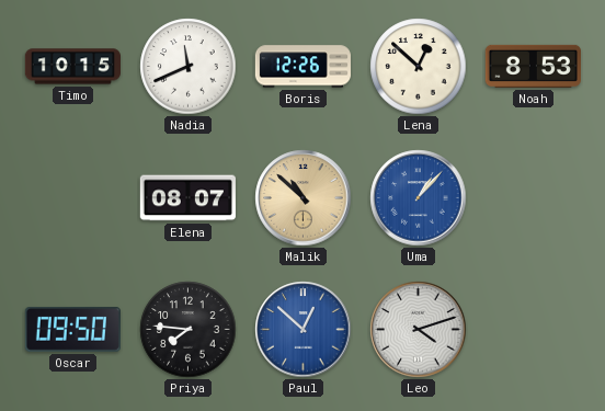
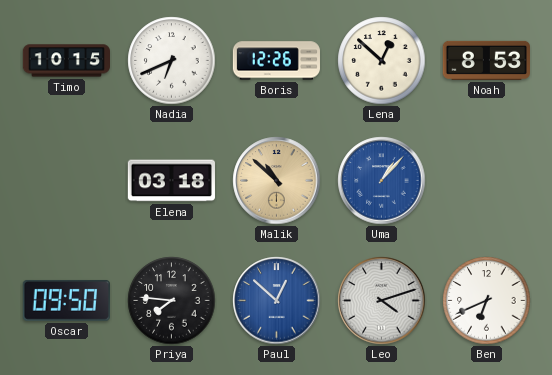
Nadia: 11:41 -> 6:41 (172, 61)
Elena: 08:07 -> 03:18 (171, 181)
Ben: none -> 6:41 (487, 301)
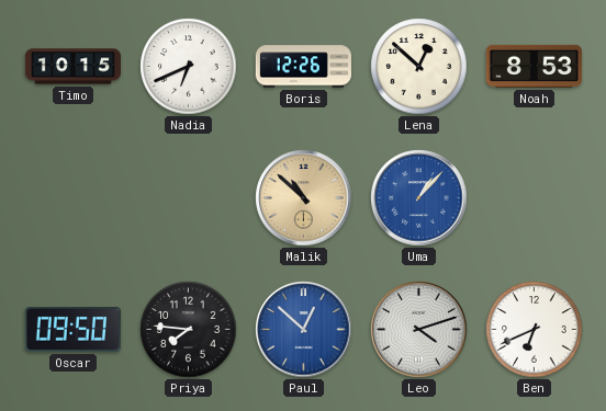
Elena: 03:18 -> none (171, 181)
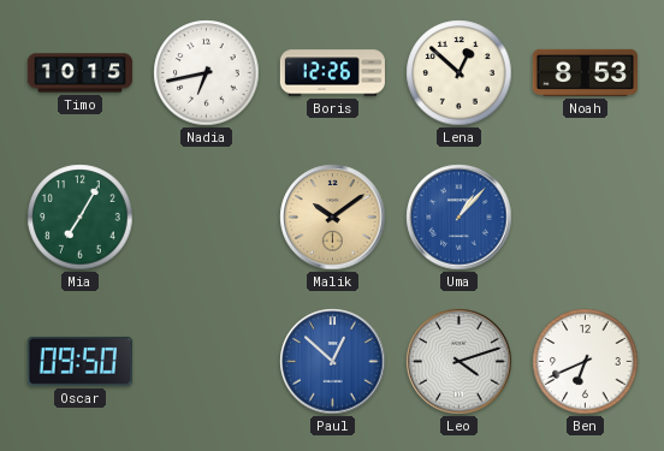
Nadia: 6:41 -> 6:43 (207, 73)
Mia: none -> 7:05 (81, 218)
Malik: 10:52 -> 10:09 (333, 218)
Priya: 7:46 -> none (189, 330)
